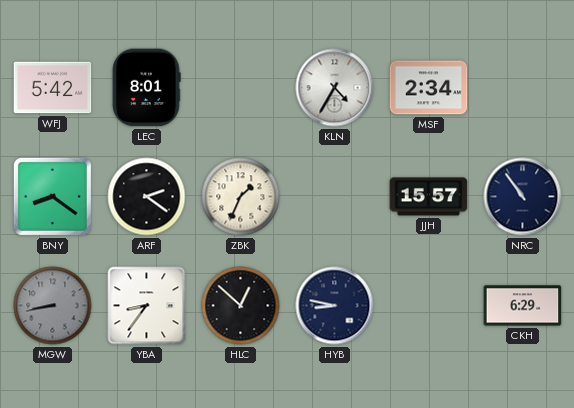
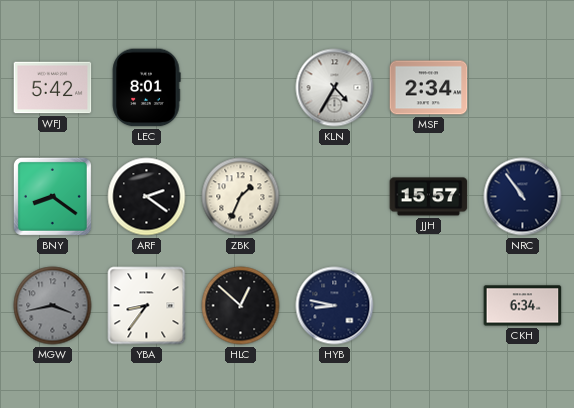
MGW: 8:43 -> 3:43 (53, 306)
CKH: 6:29 -> 6:34 (523, 306)
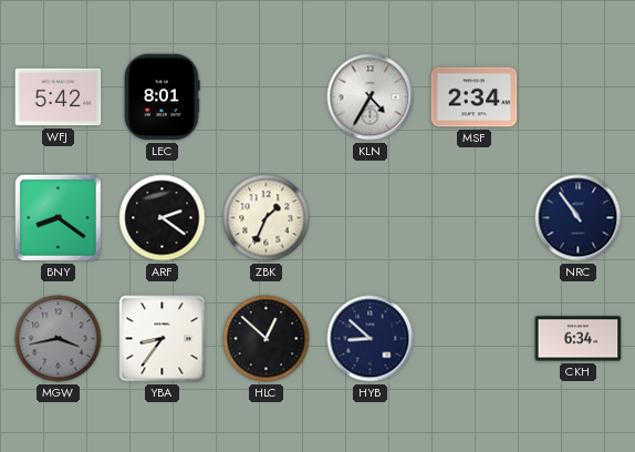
JJH: 15:57 -> none (429, 197)
HYB: 8:47 -> 8:52 (371, 339)
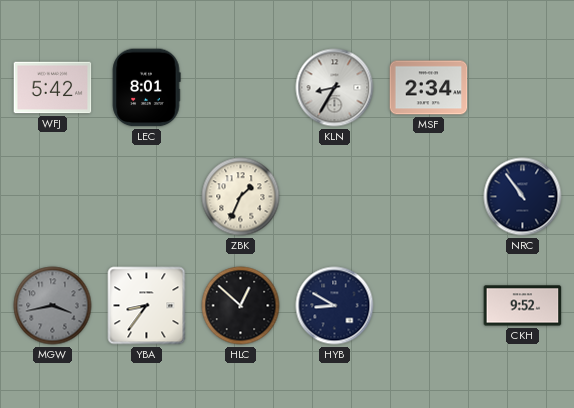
KLN: 4:35 -> 8:35 (335, 88)
BNY: 8:21 -> none (58, 217)
ARF: 2:21 -> none (163, 218)
HYB: 8:52 -> 8:50 (335, 306)
CKH: 6:34 -> 9:52 (523, 306)
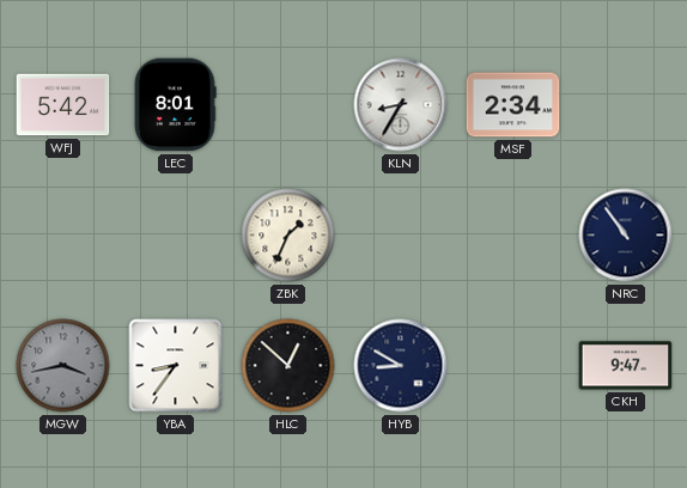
CKH: 9:52 -> 9:47 (626, 366)
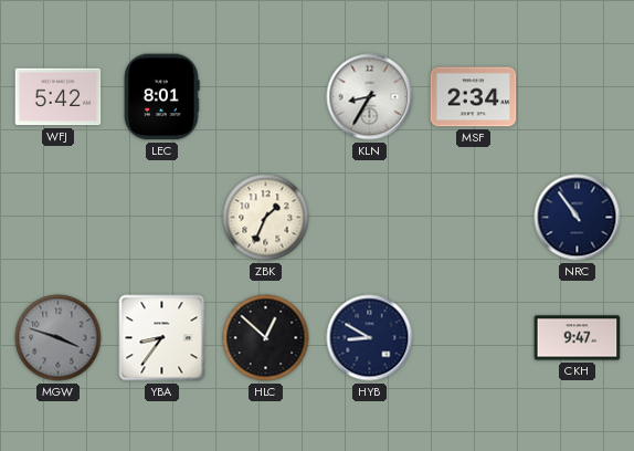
MGW: 3:43 -> 3:48 (59, 338)
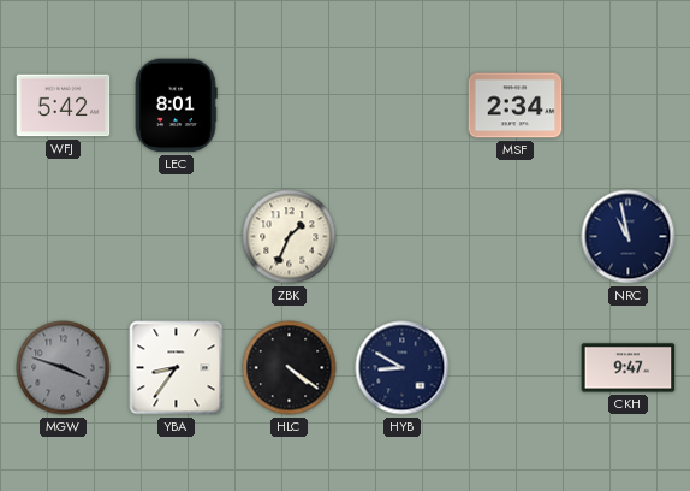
KLN: 8:35 -> none (370, 97)
NRC: 10:54 -> 10:58 (629, 237)
HLC: 12:52 -> 4:21 (290, 368)
